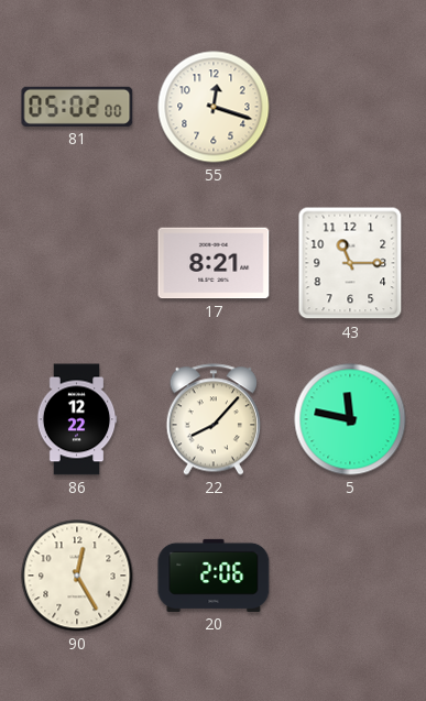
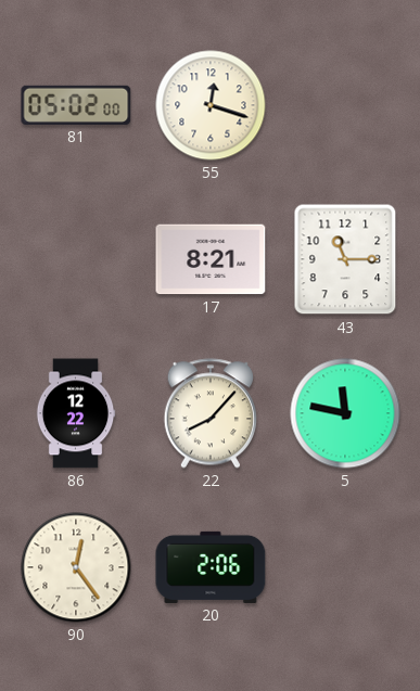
90: 12:25 -> 12:24 (76, 567)
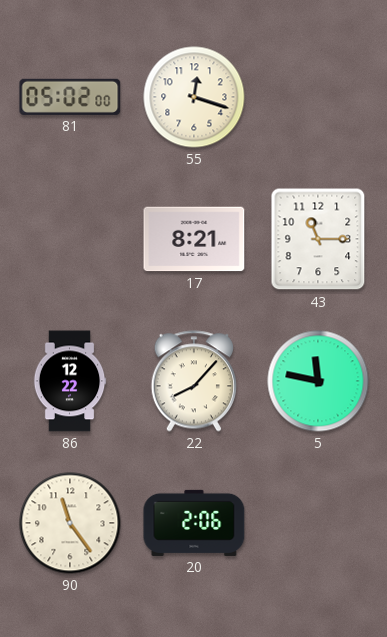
90: 12:24 -> 11:24 (70, 523)
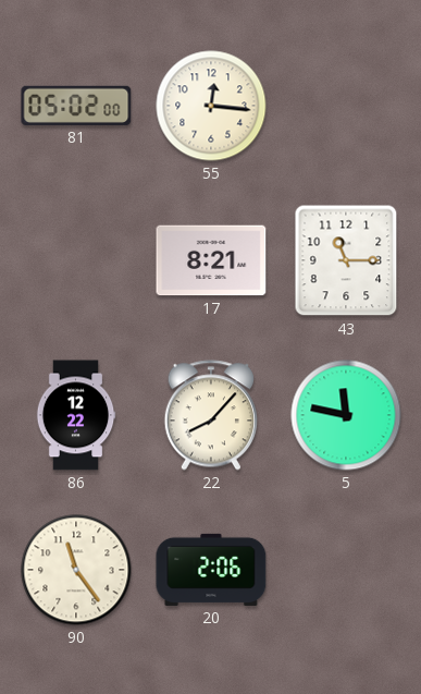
55: 12:18 -> 12:16 (211, 106)
